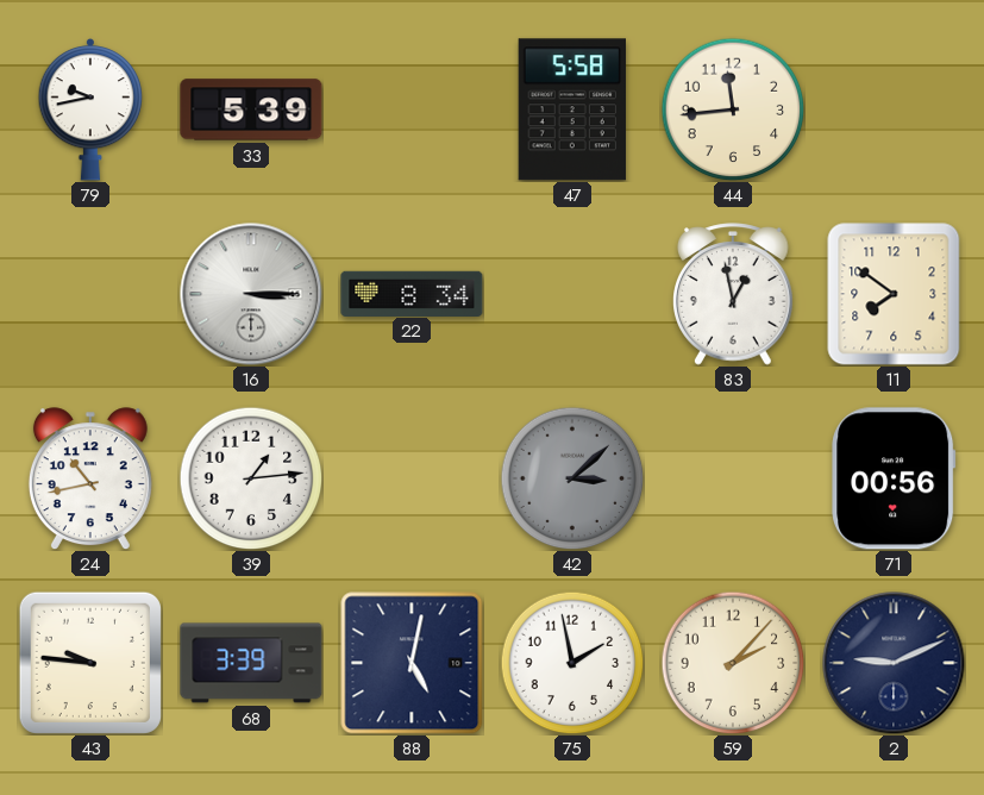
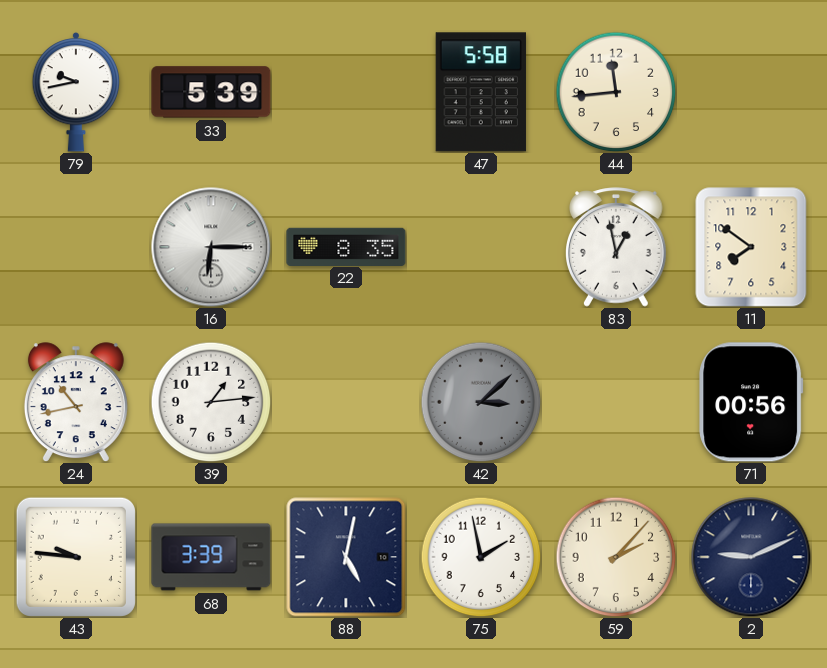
16: 3:15 -> 6:15 (211, 247)
22: 8:34 -> 8:35 (346, 246)
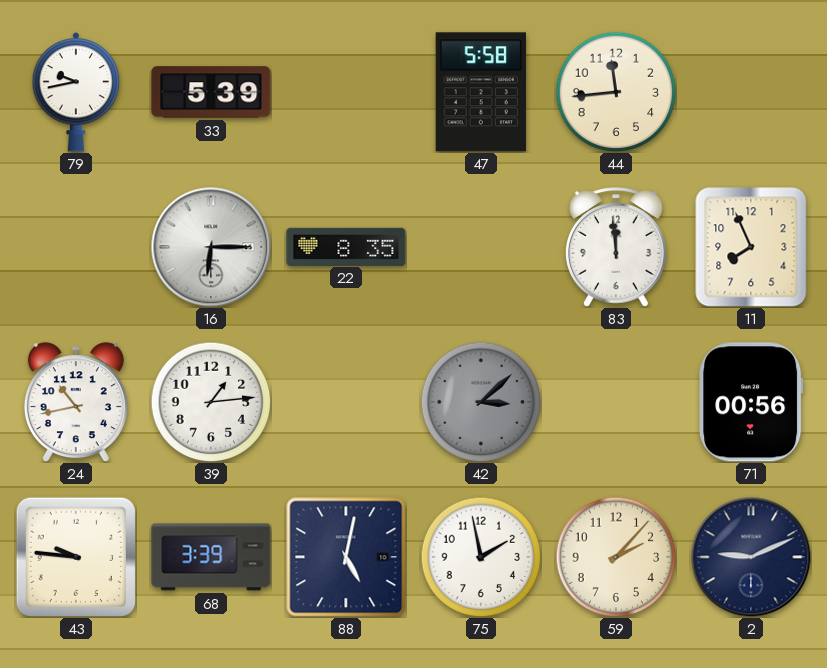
83: 12:58 -> 11:59 (617, 247)
11: 7:51 -> 7:56 (751, 247)
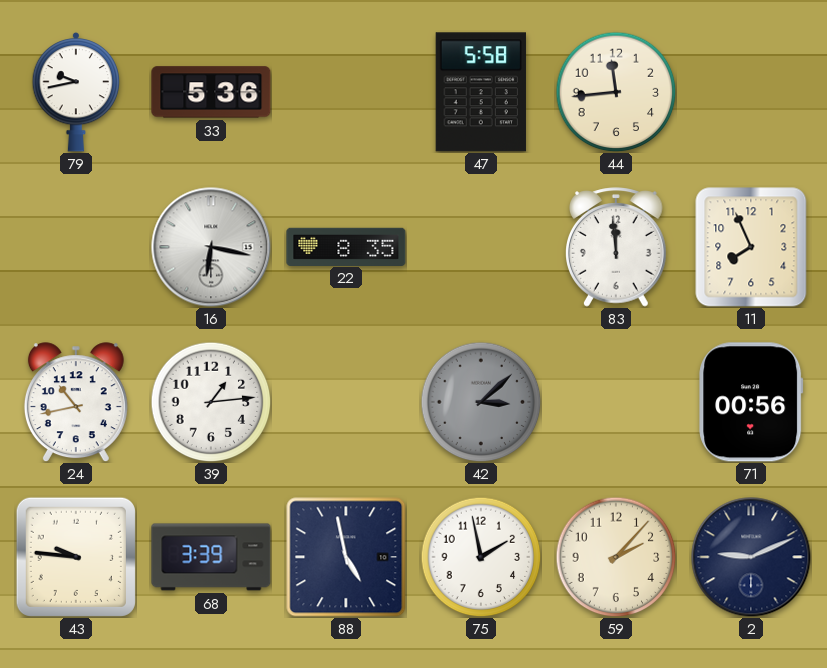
33: 5:39 -> 5:36 (211, 92)
16: 6:15 -> 6:17 (211, 247)
88: 5:02 -> 4:58 (346, 557)
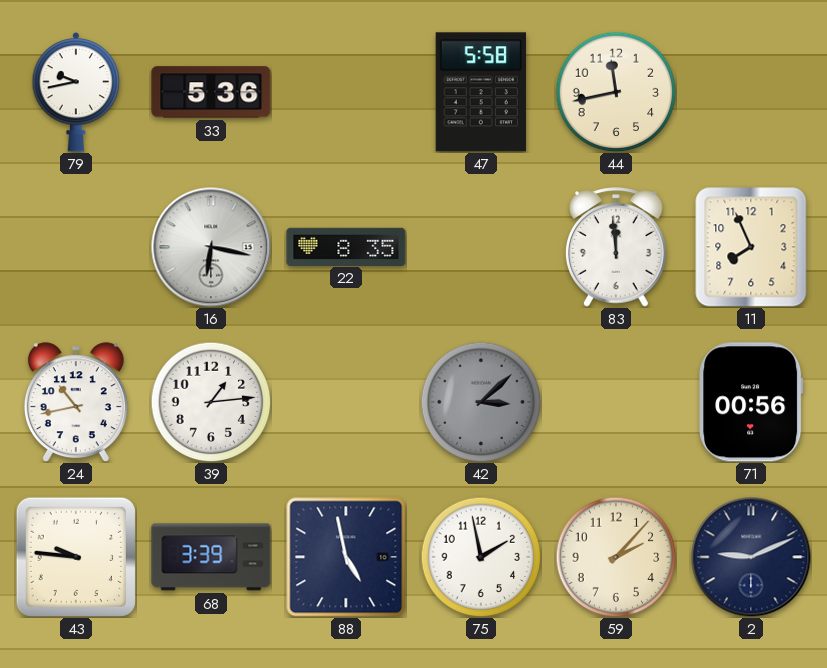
44: 11:44 -> 11:43 (616, 92)
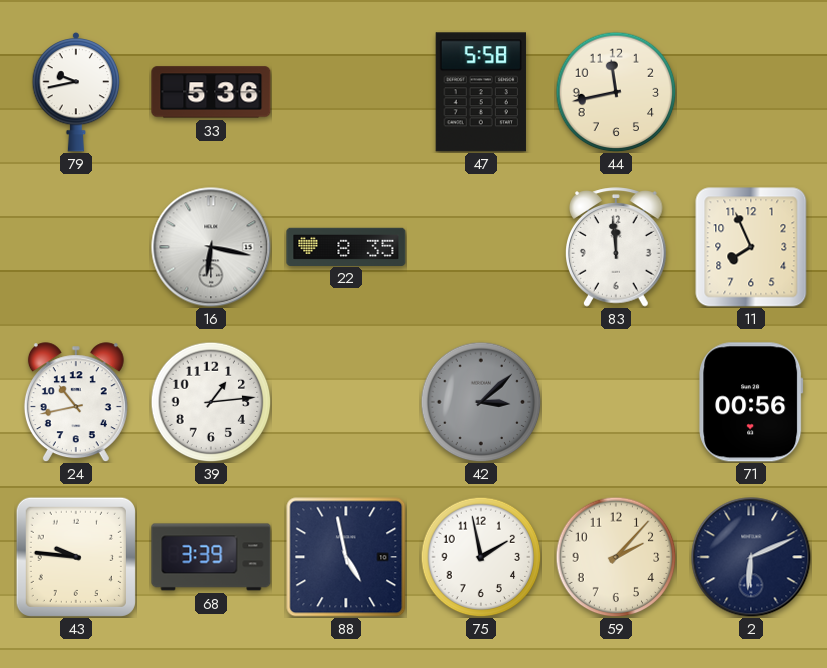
2: 9:11 -> 6:11 (751, 557)
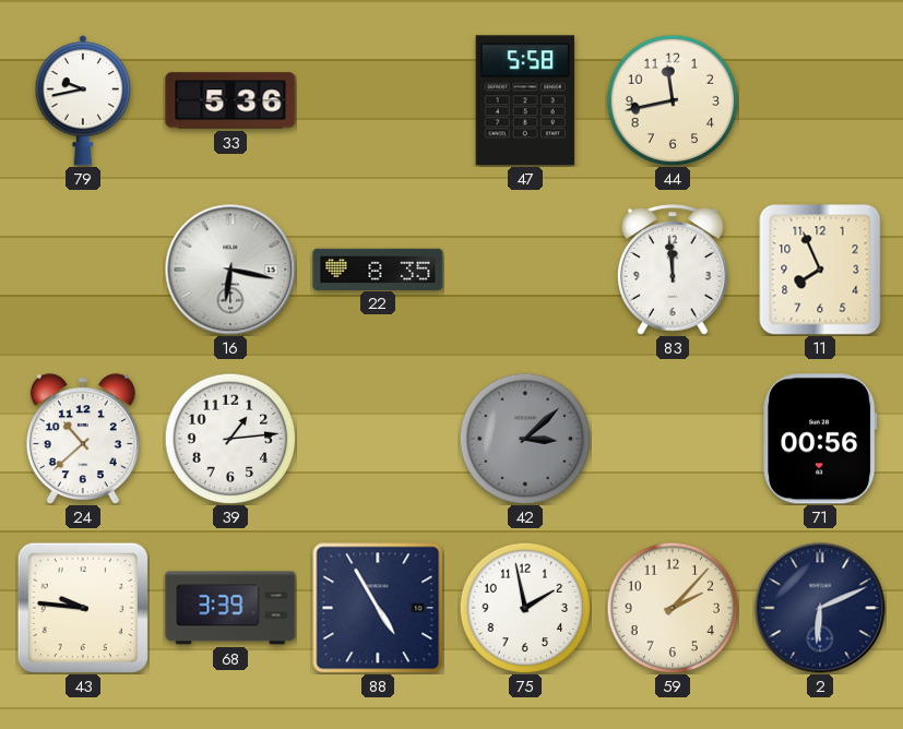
24: 10:43 -> 10:38 (83, 439)
88: 4:58 -> 4:55 (378, 608)
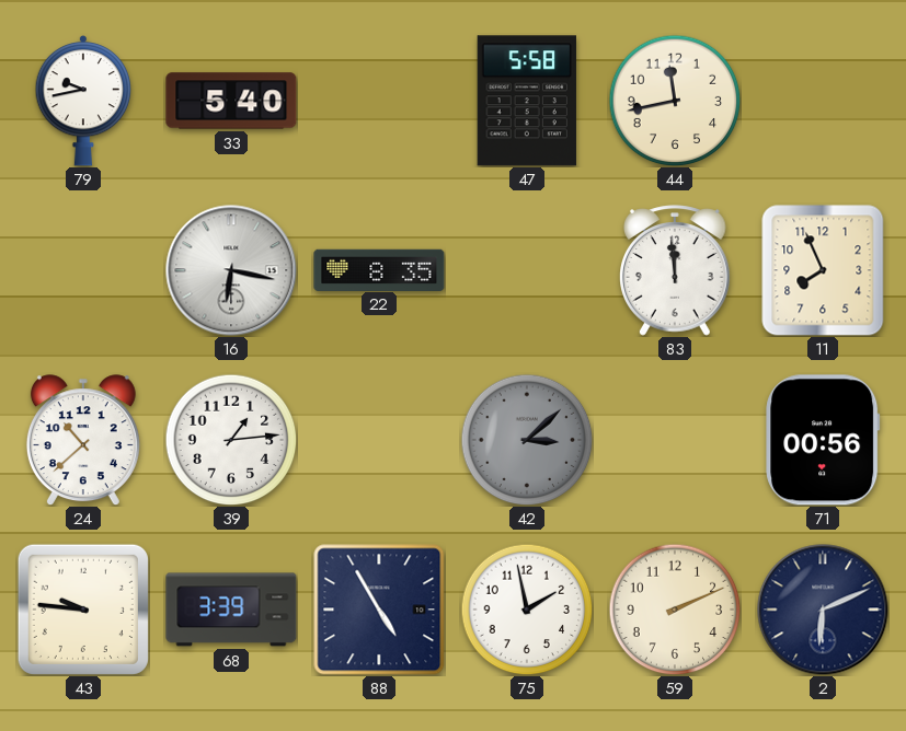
33: 5:36 -> 5:40 (231, 101)
59: 2:07 -> 2:11 (675, 610)
